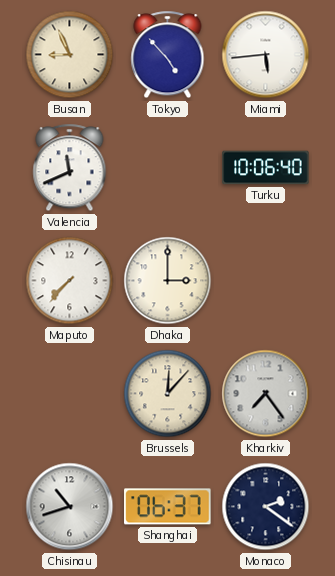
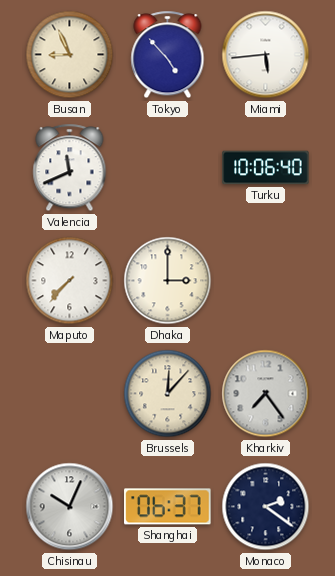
Chisinau: 10:42 -> 10:04 (70, 507)
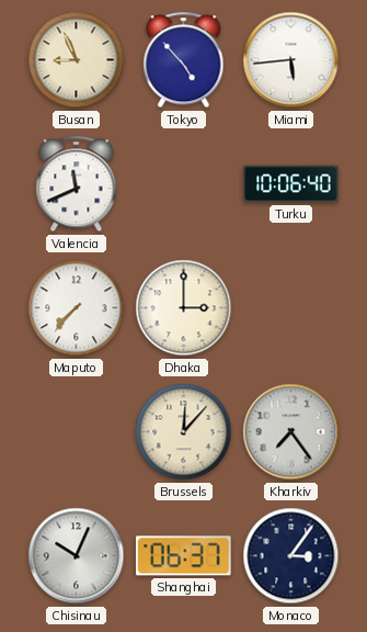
Monaco: 2:21 -> 3:06 (291, 556)
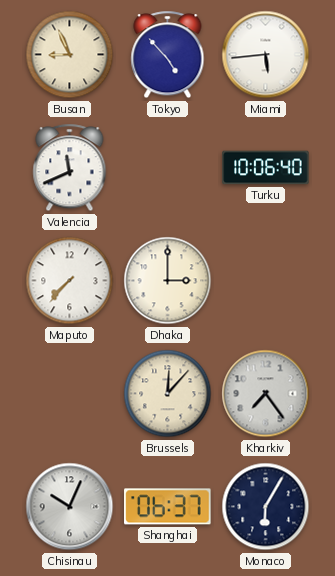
Monaco: 3:06 -> 6:05 (266, 507)
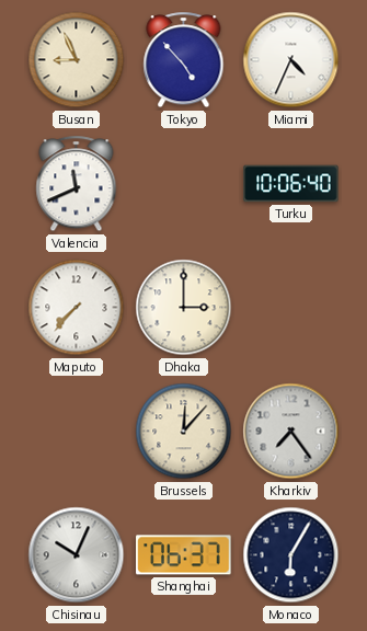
Miami: 5:44 -> 4:34 (291, 60)
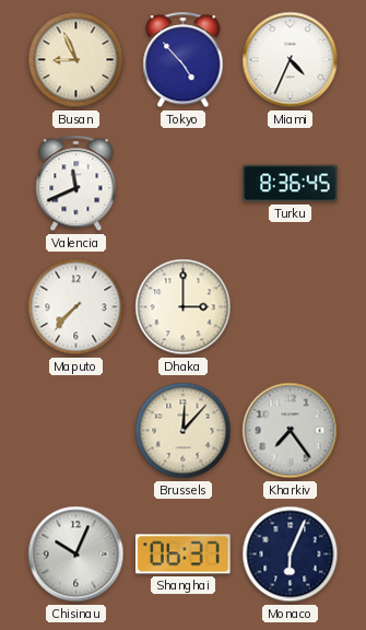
Turku: 10:06 -> 8:36 (291, 184)
Monaco: 6:05 -> 6:04 (291, 555)
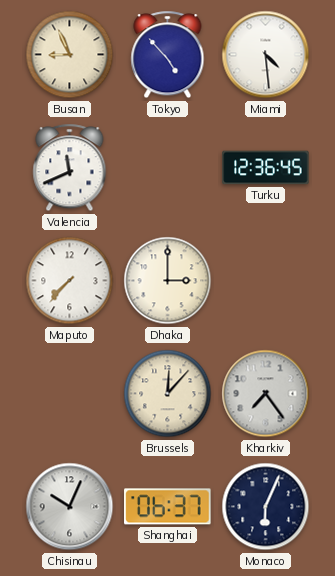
Miami: 4:34 -> 4:29 (266, 55)
Turku: 8:36 -> 12:36 (266, 168)
